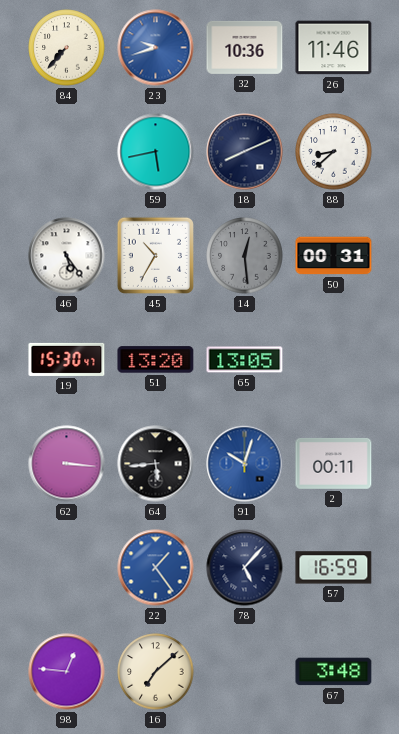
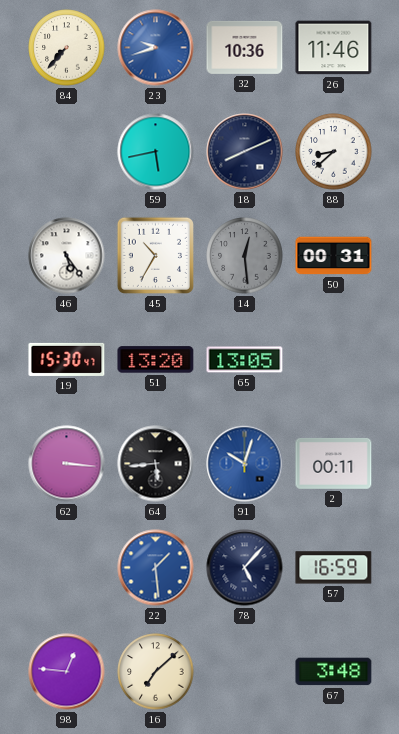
22: 1:24 -> 1:29 (156, 568)
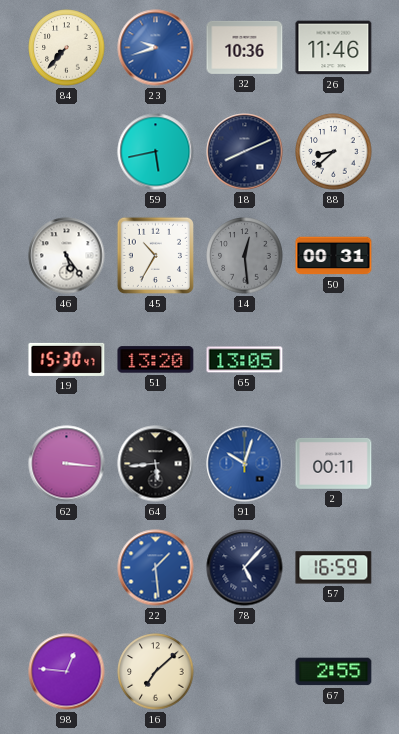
67: 3:48 -> 2:55 (334, 672)
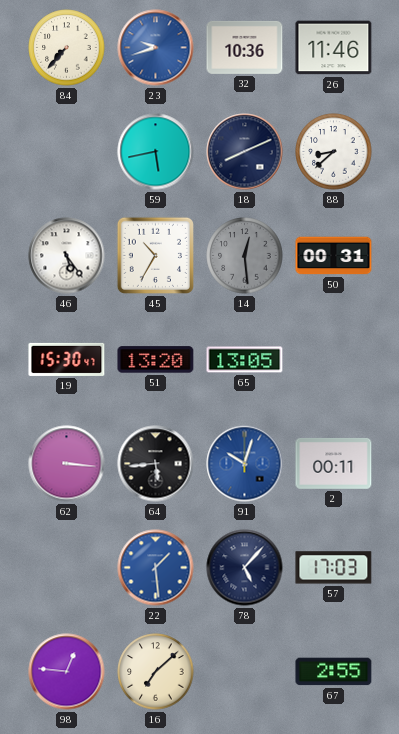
57: 16:59 -> 17:03 (334, 568)
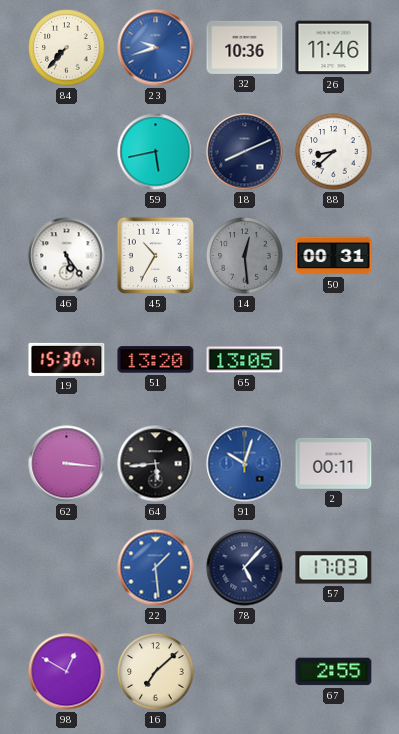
98: 12:46 -> 12:50 (67, 672)
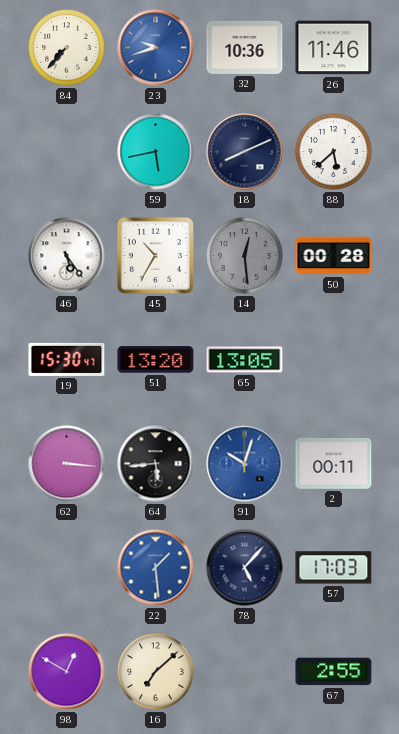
88: 8:38 -> 5:38 (334, 152)
50: 00:31 -> 00:28 (334, 256)
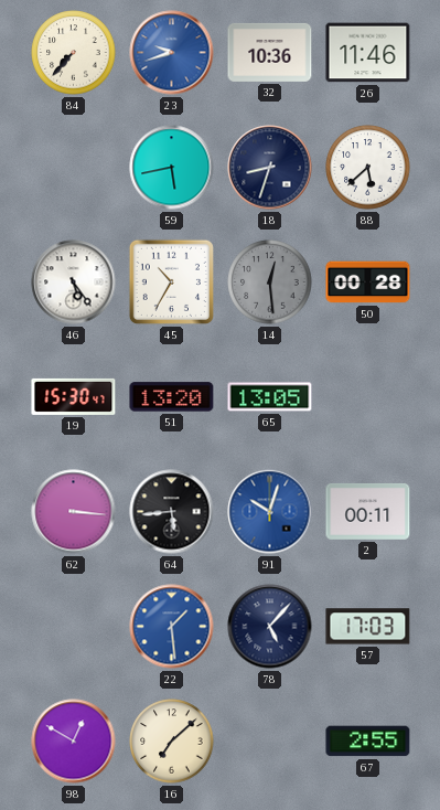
18: 8:11 -> 8:33 (270, 168)
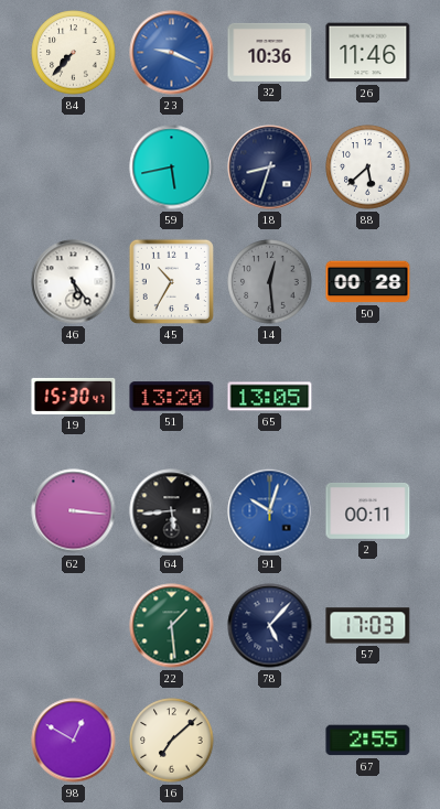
23: 9:42 -> 9:19 (172, 53)
22 dial: blue -> green (172, 626)
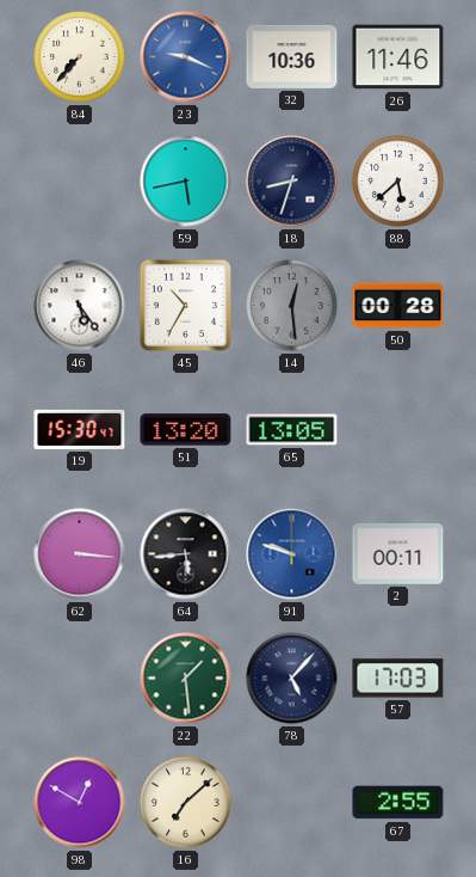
91: 10:03 -> 9:48 (292, 554)
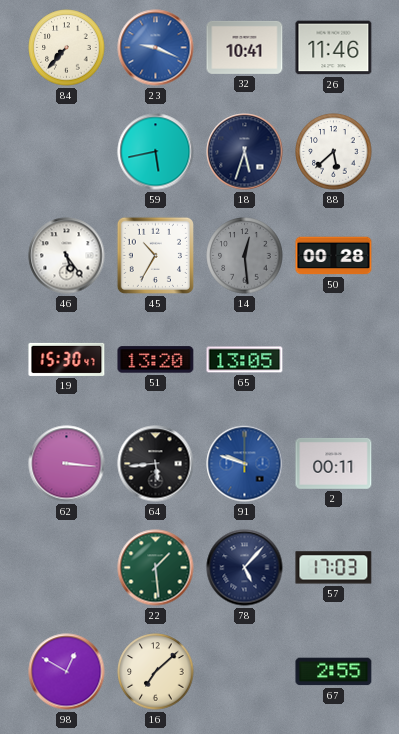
32: 10:36 -> 10:41 (245, 47)
18: 8:33 -> 5:33 (245, 152)
